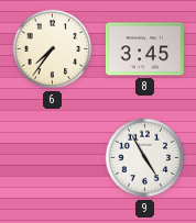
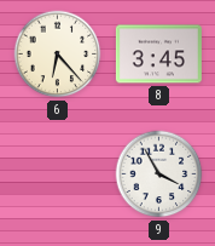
6: 7:36 -> 6:23 (58, 55)
9: 4:55 -> 3:55 (159, 175)
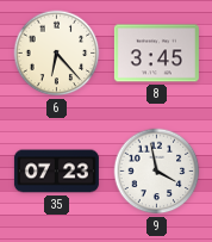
35: none -> 07:23 (56, 172)
9: 3:55 -> 3:58 (157, 172)
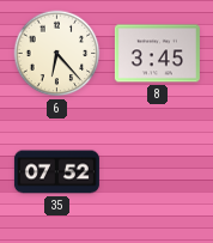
35: 07:23 -> 07:52 (56, 172)
9: 3:58 -> none (157, 172)
